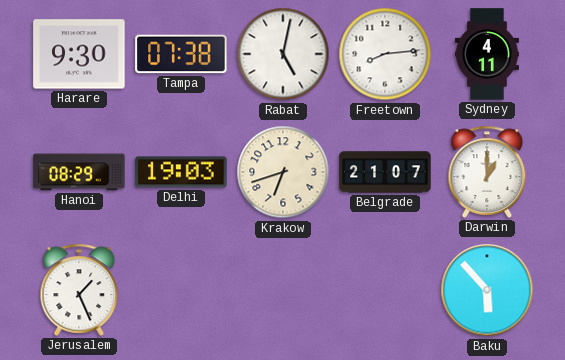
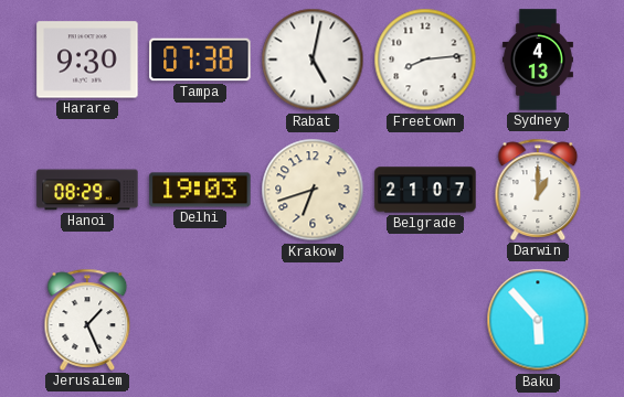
Sydney: 4:11 -> 4:13 (538, 60)
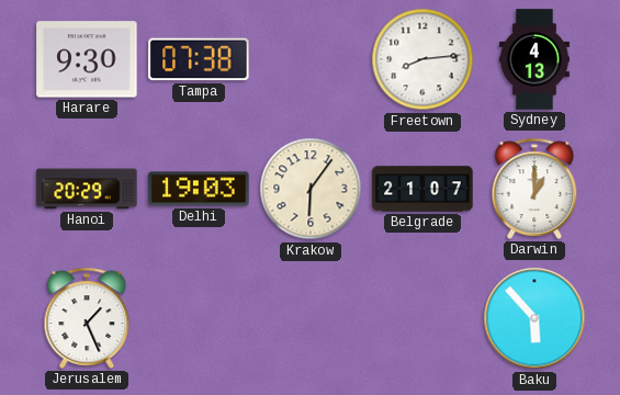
Rabat: 5:02 -> none (313, 60)
Hanoi: 08:29 -> 20:29 (87, 189)
Krakow: 6:42 -> 6:06 (311, 189)
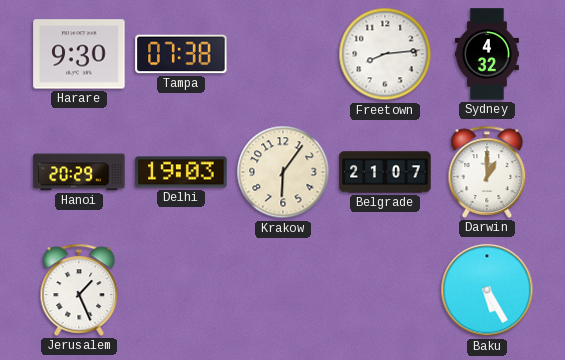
Sydney: 4:13 -> 4:32 (487, 54)
Baku: 5:53 -> 5:25 (487, 290)
